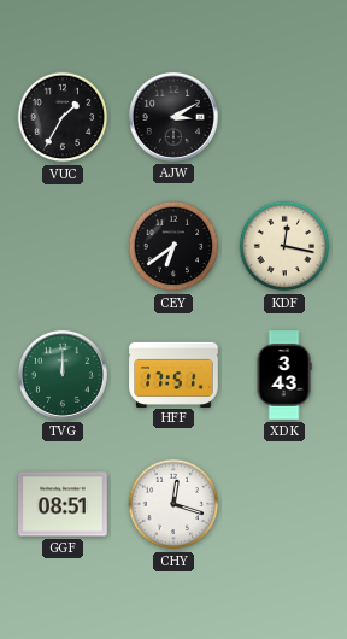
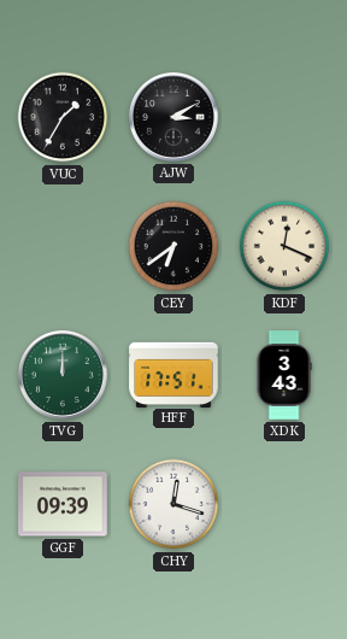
KDF: 12:17 -> 12:19 (284, 246)
GGF: 08:51 -> 09:39 (63, 504)
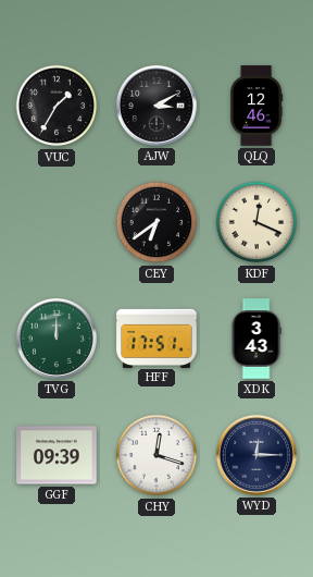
QLQ: none -> 12:46 (256, 106)
WYD: none -> 12:15 (256, 455)
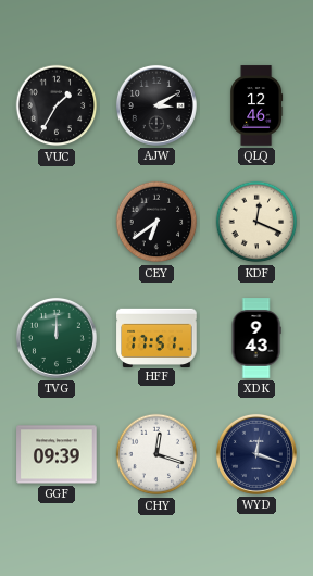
XDK: 3:43 -> 9:43 (256, 338)
WYD: 12:15 -> 12:18 (256, 454)
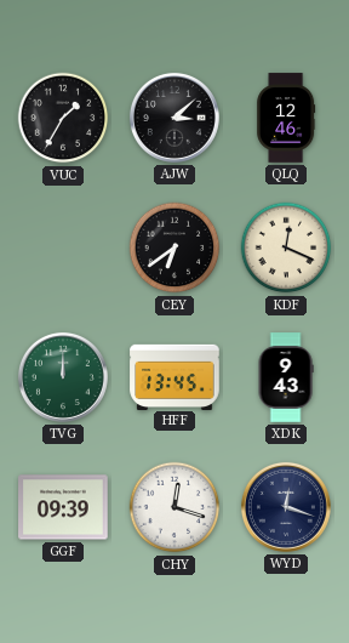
AJW: 3:10 -> 3:08 (174, 118)
HFF: 17:51 -> 13:45 (174, 376)
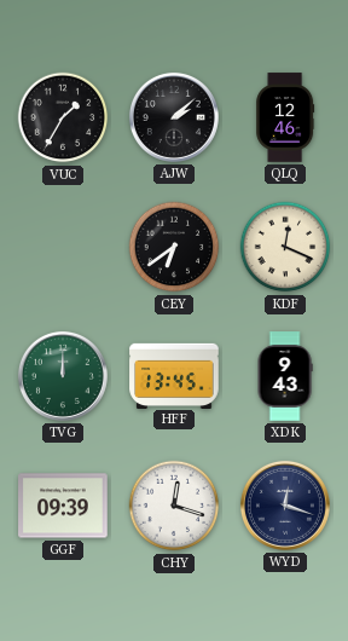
AJW: 3:08 -> 2:08 (174, 117)
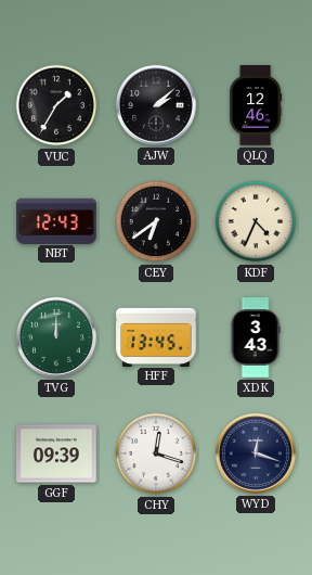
NBT: none -> 12:43 (56, 220)
KDF: 12:19 -> 4:34 (256, 221)
XDK: 9:43 -> 3:43 (256, 337)
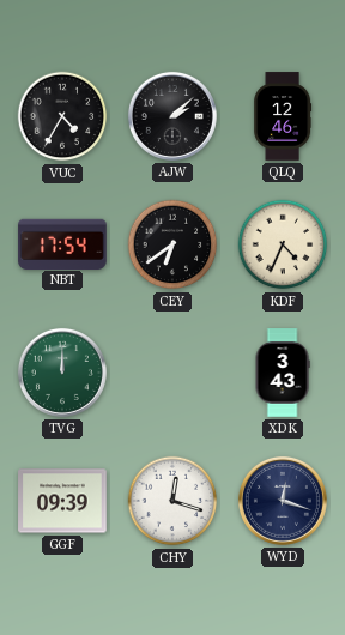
VUC: 1:35 -> 4:35 (62, 116)
NBT: 12:43 -> 17:54 (62, 243)
HFF: 13:45 -> none (156, 336)
